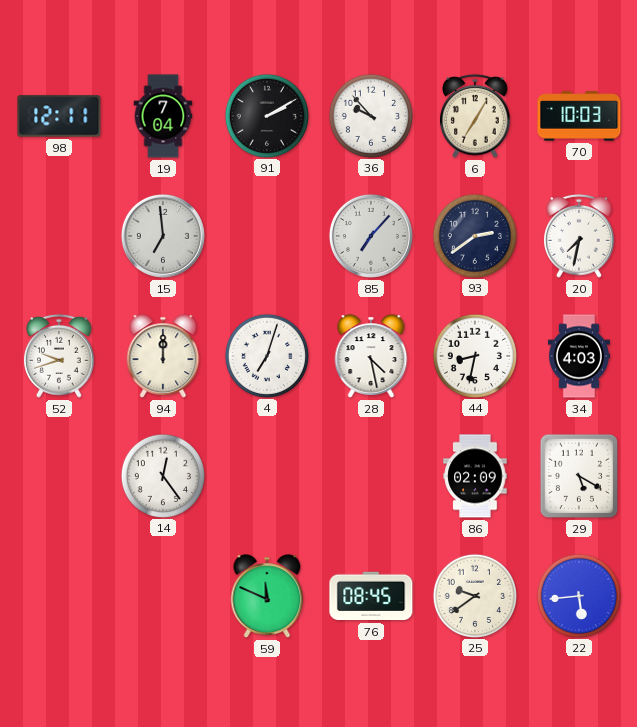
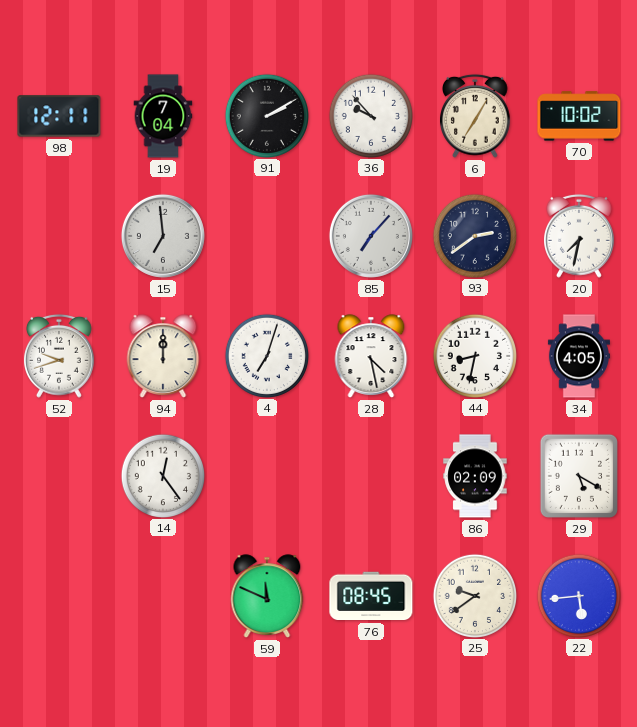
70: 10:03 -> 10:02 (579, 116)
34: 4:03 -> 4:05 (579, 356)
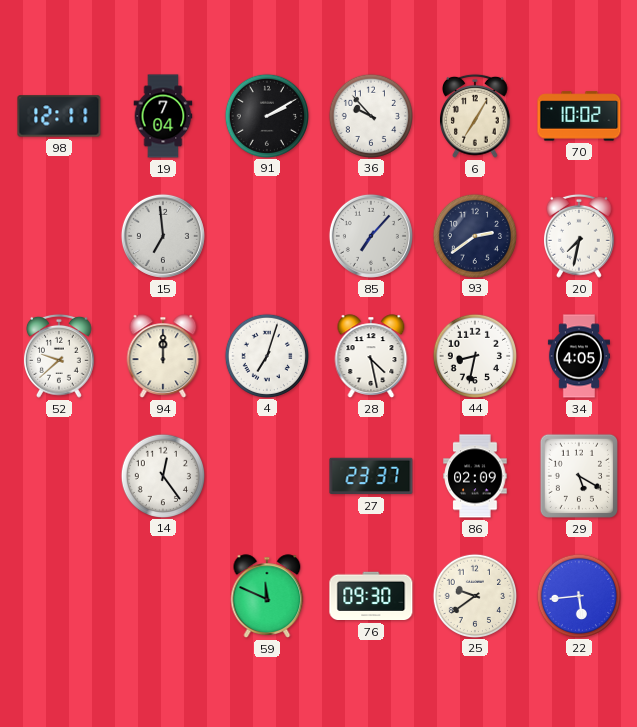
52: 9:42 -> 9:38 (60, 356)
27: none -> 23:37 (371, 476)
76: 08:45 -> 09:30 (371, 596)
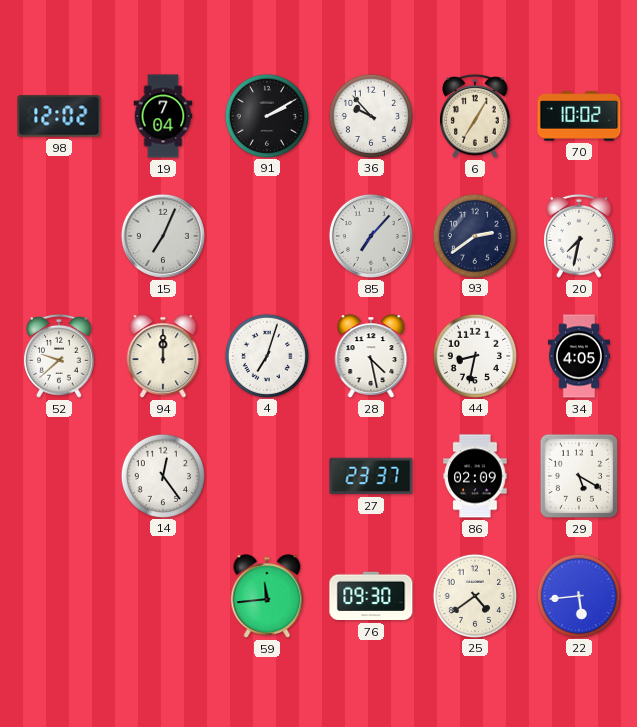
98: 12:11 -> 12:02 (59, 116)
15: 6:59 -> 7:04 (163, 236)
59: 11:49 -> 11:44 (267, 596)
25: 9:39 -> 4:39 (474, 595)
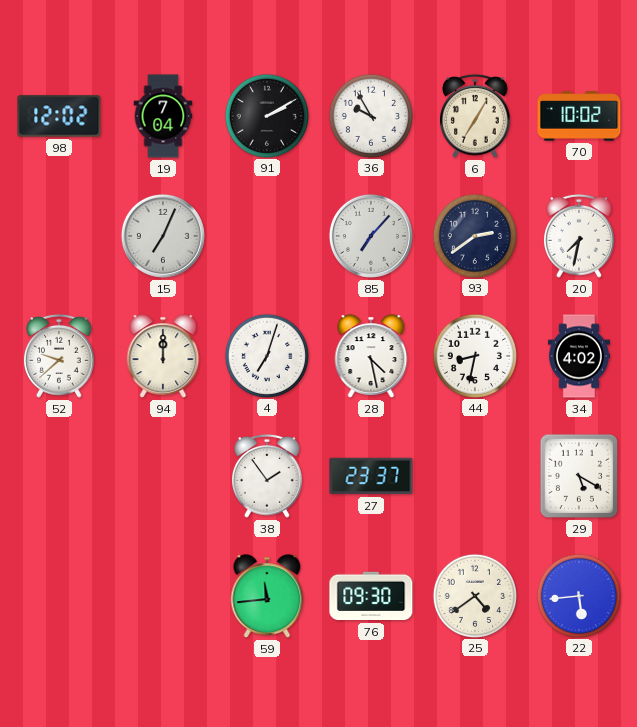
36: 9:53 -> 9:55 (370, 115)
34: 4:05 -> 4:02 (579, 356)
14: 12:24 -> none (162, 475)
38: none -> 1:54 (268, 476)
86: 02:09 -> none (475, 476)
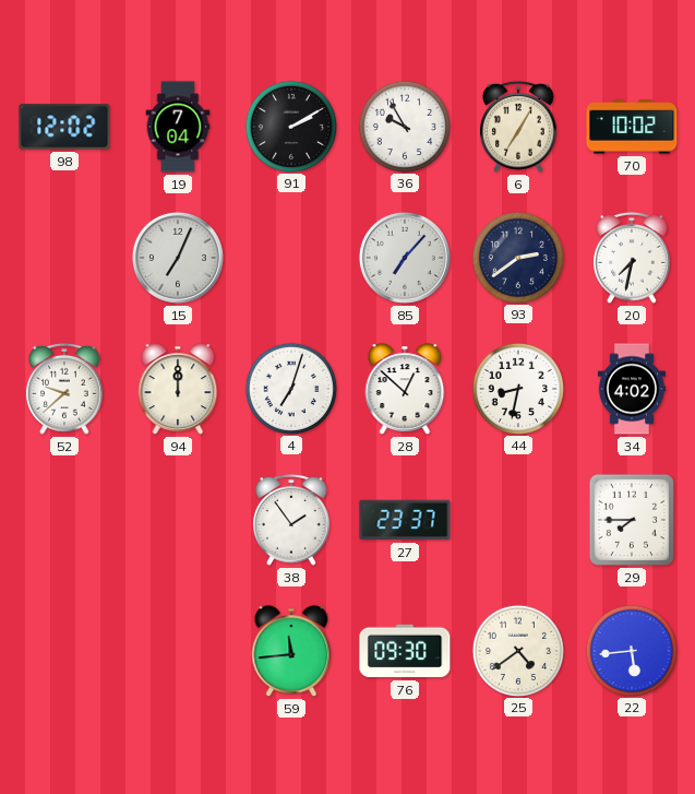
28: 4:28 -> 12:52 (405, 389)
29: 5:20 -> 7:45 (632, 520)
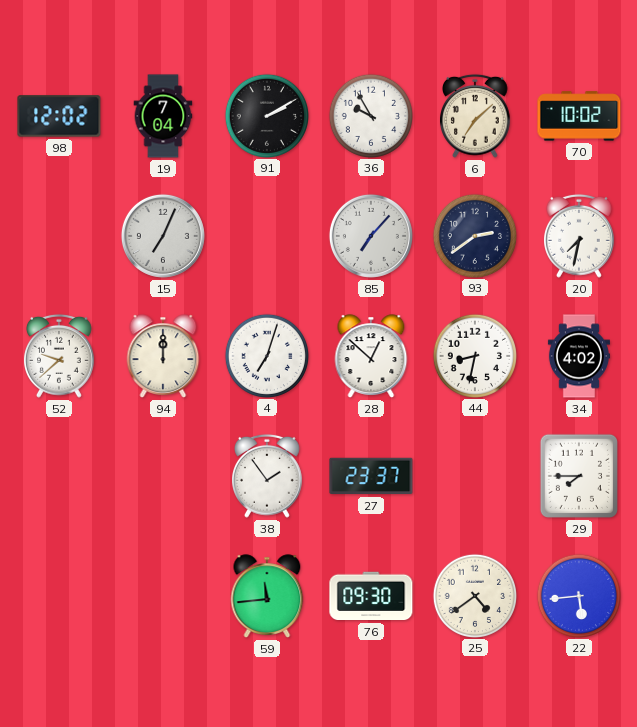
6: 7:05 -> 7:08 (476, 116)
